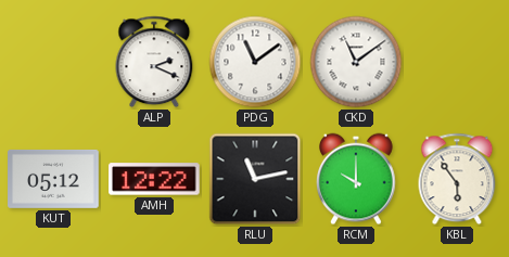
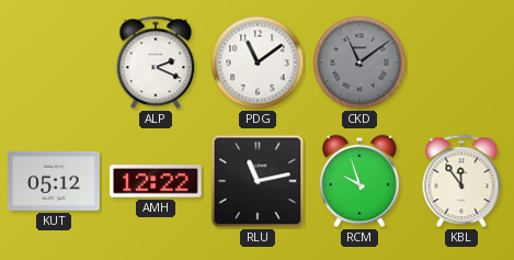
CKD dial: white -> grey (359, 63)
RCM: 10:00 -> 9:57 (361, 181)
KBL: 5:54 -> 11:54 (461, 181)
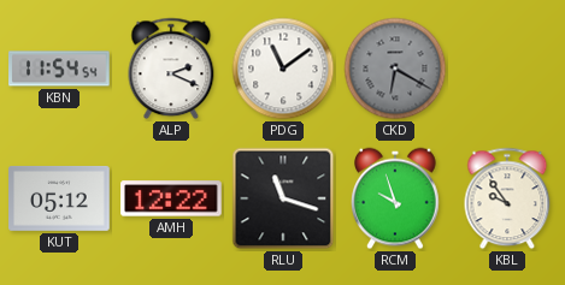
KBN: none -> 11:54 (59, 69)
CKD: 11:09 -> 6:20 (395, 69)
RLU: 11:13 -> 11:18 (283, 198)
KBL: 11:54 -> 9:54 (507, 198)
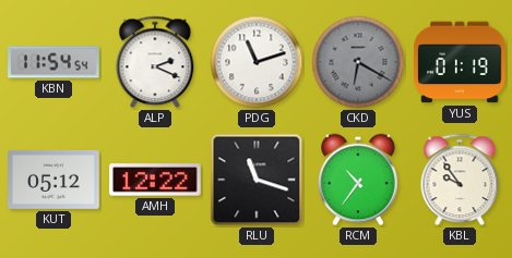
PDG: 11:09 -> 11:12 (257, 62)
YUS: none -> 01:19 (460, 62)
RCM: 9:57 -> 10:36 (359, 180)
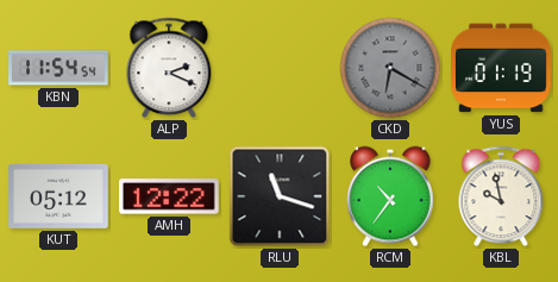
PDG: 11:12 -> none (257, 62)
KBL: 9:54 -> 9:58 (501, 196)
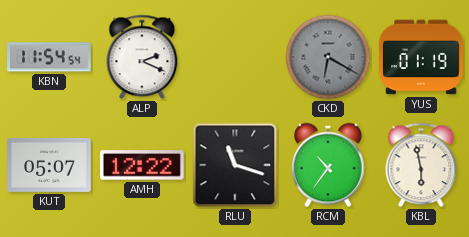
KUT: 05:12 -> 05:07 (49, 165)
KBL: 9:58 -> 5:58 (421, 165)
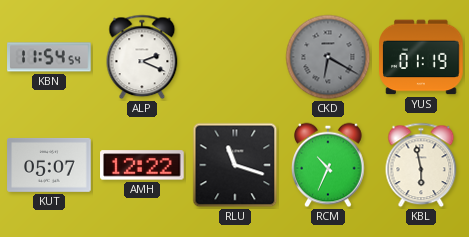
RCM: 10:36 -> 10:34 (329, 165)
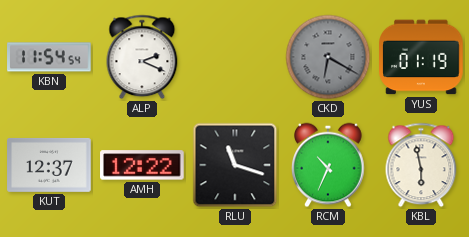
KUT: 05:07 -> 12:37 (49, 165)
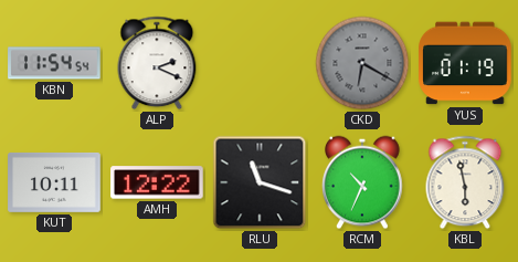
KUT: 12:37 -> 10:11 (54, 182)
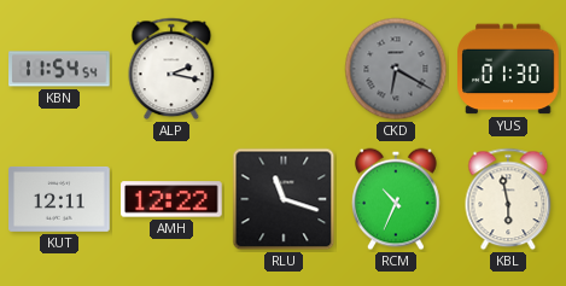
ALP: 2:19 -> 2:17 (171, 69)
YUS: 01:19 -> 01:30 (508, 69)
KUT: 10:11 -> 12:11 (59, 199)
